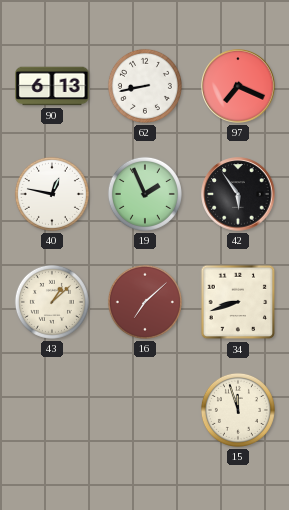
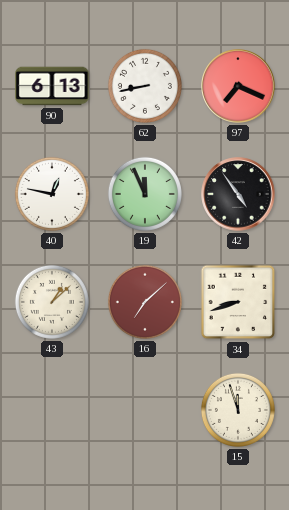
19: 1:56 -> 11:56 (145, 194)
42: 5:54 -> 4:54 (238, 194)
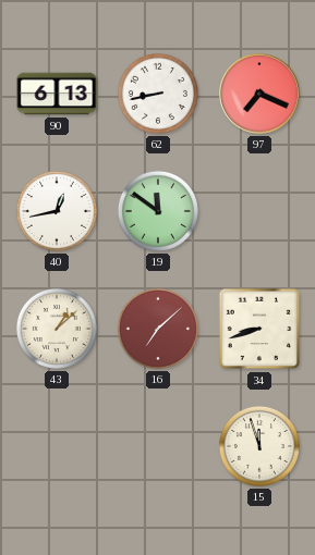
40: 12:47 -> 12:43 (57, 211)
19: 11:56 -> 11:51 (158, 211)
42: 4:54 -> none (238, 194)
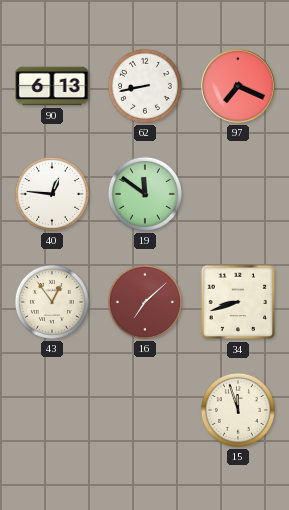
40: 12:43 -> 12:46 (52, 194)
43: 1:08 -> 12:54 (52, 302)
